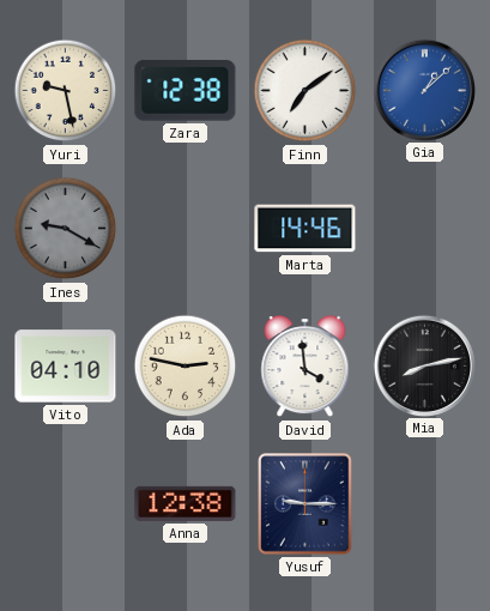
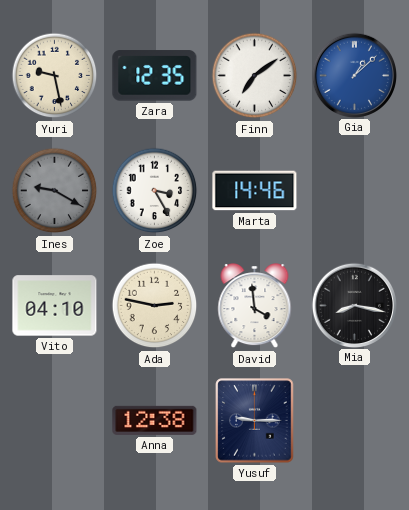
Zara: 12:38 -> 12:35 (155, 76)
Zoe: none -> 3:25 (155, 191)
Mia: 8:13 -> 8:17 (354, 305)
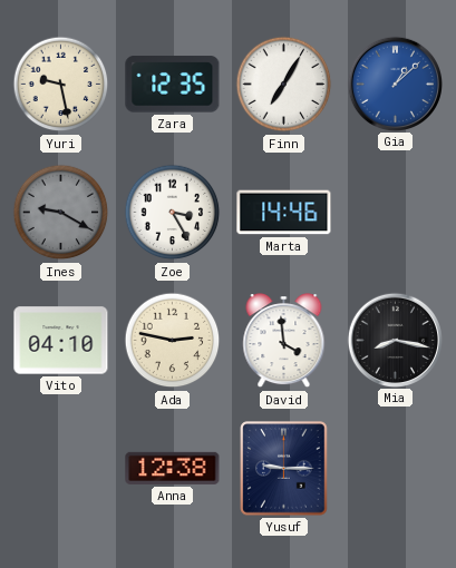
Finn: 7:09 -> 7:05 (284, 85)
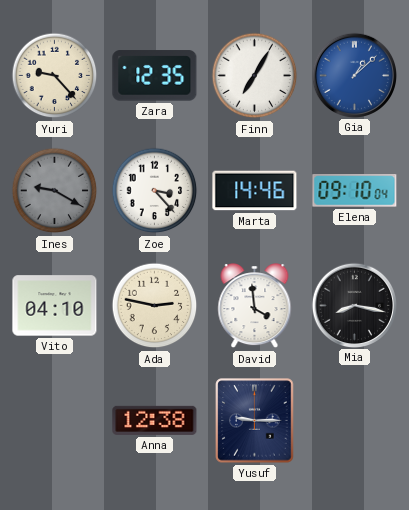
Yuri: 9:28 -> 9:23 (55, 76)
Zoe: 3:25 -> 3:23 (155, 191)
Elena: none -> 09:10 (355, 191)
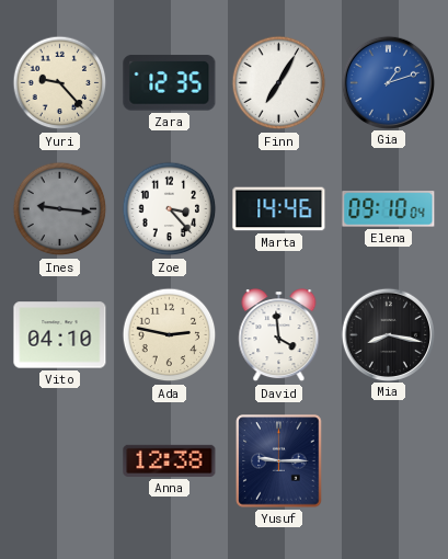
Gia: 1:08 -> 1:12 (388, 82)
Ines: 9:20 -> 9:16 (60, 209)
